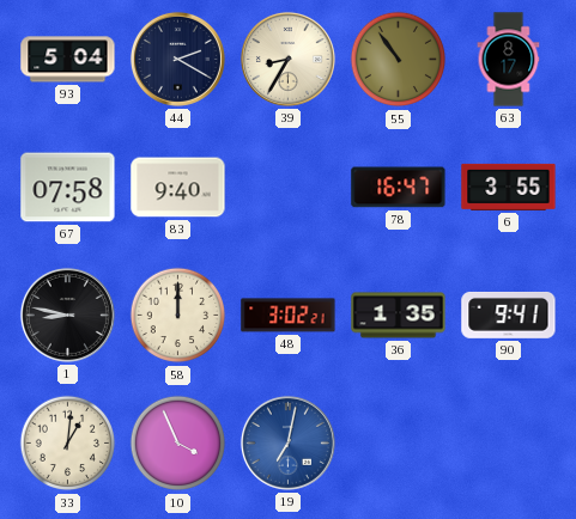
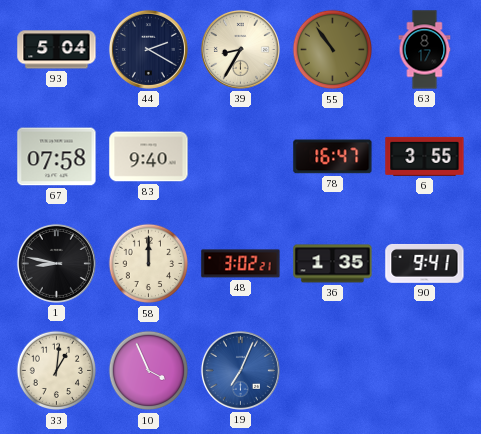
19: 7:02 -> 7:04 (240, 370)
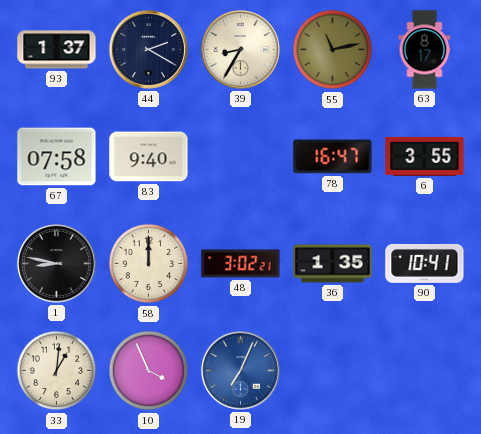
93: 5:04 -> 1:37 (57, 50)
55: 10:54 -> 11:13 (333, 50)
90: 9:41 -> 10:41 (425, 263)
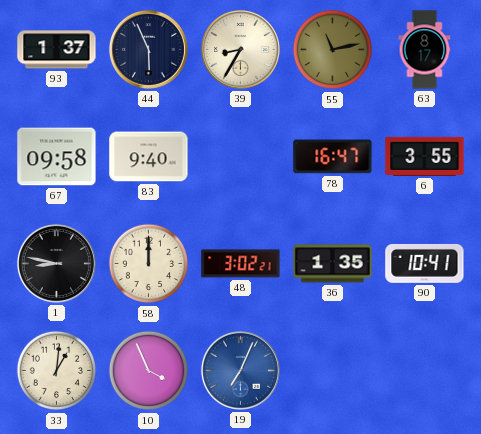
44: 2:20 -> 5:56 (148, 49)
67: 07:58 -> 09:58 (57, 157)
